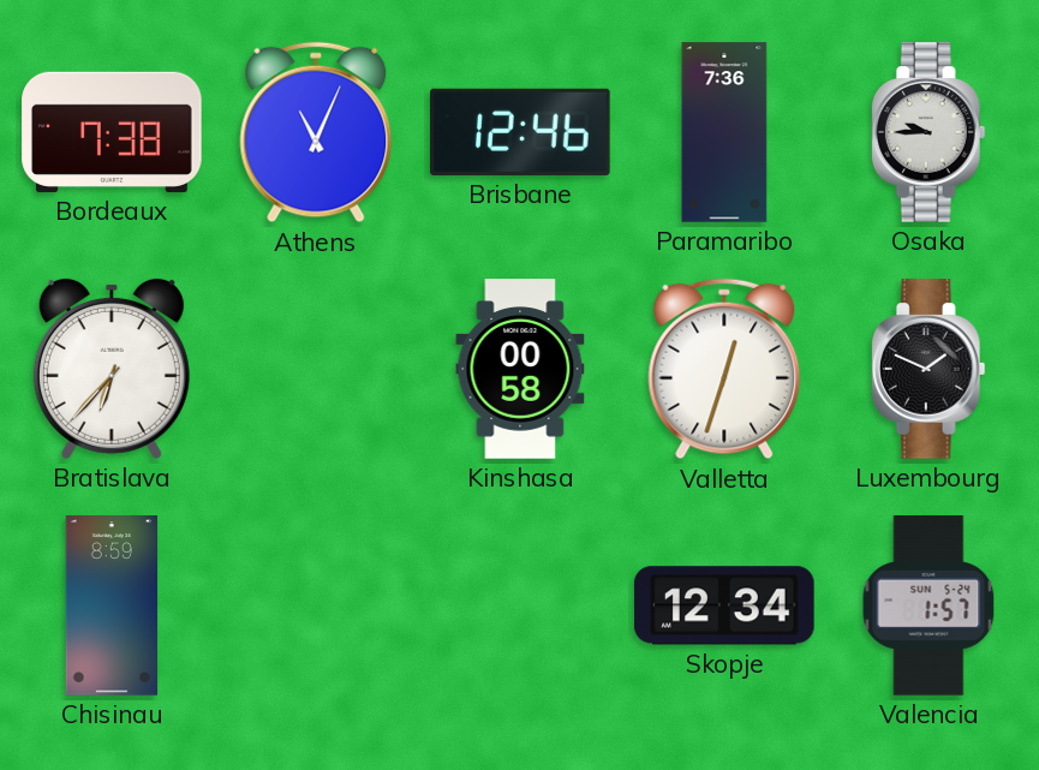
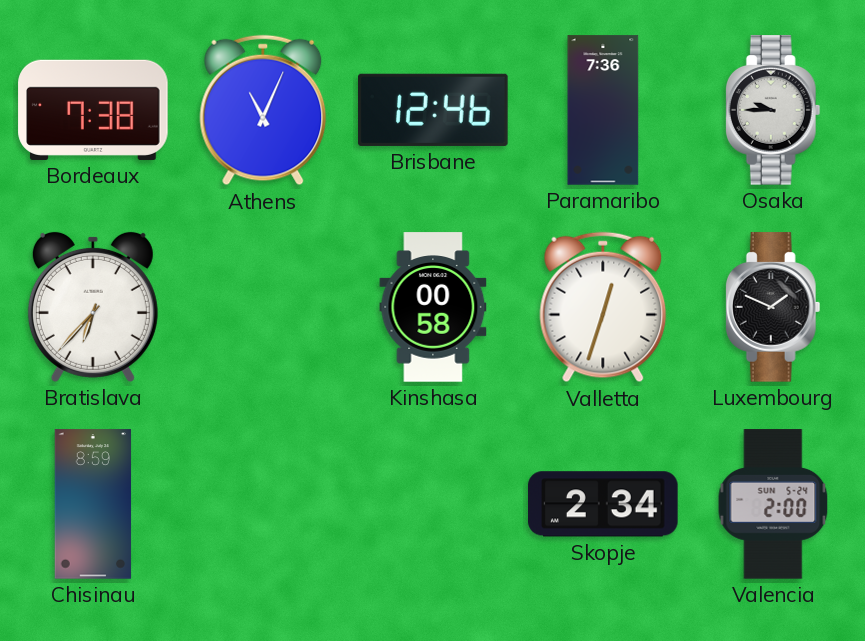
Skopje: 12:34 -> 2:34 (603, 504)
Valencia: 1:57 -> 2:00 (773, 504)
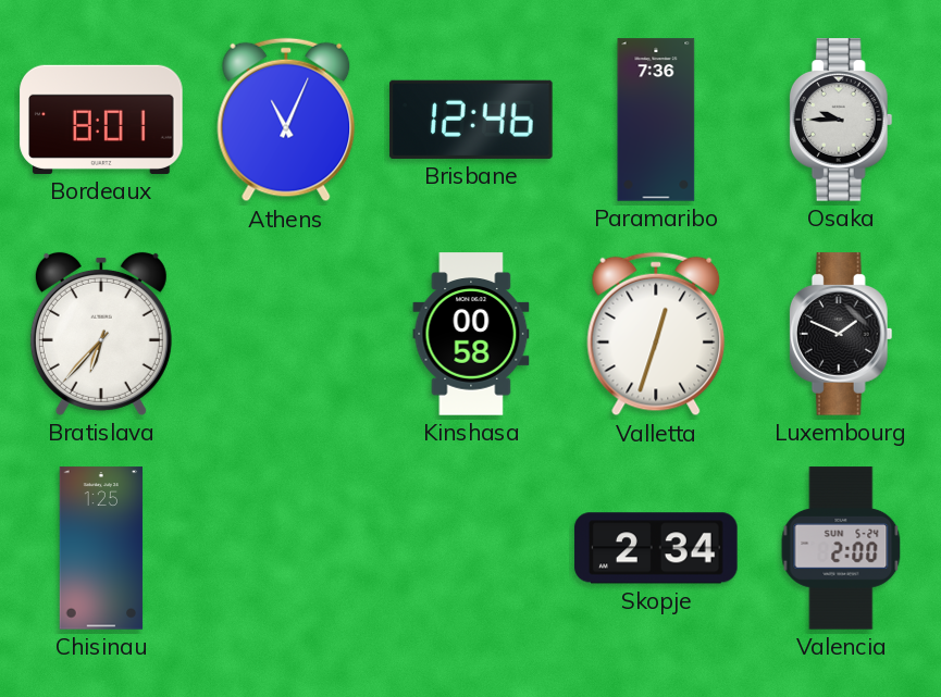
Bordeaux: 7:38 -> 8:01 (101, 120)
Chisinau: 8:59 -> 1:25 (101, 548)
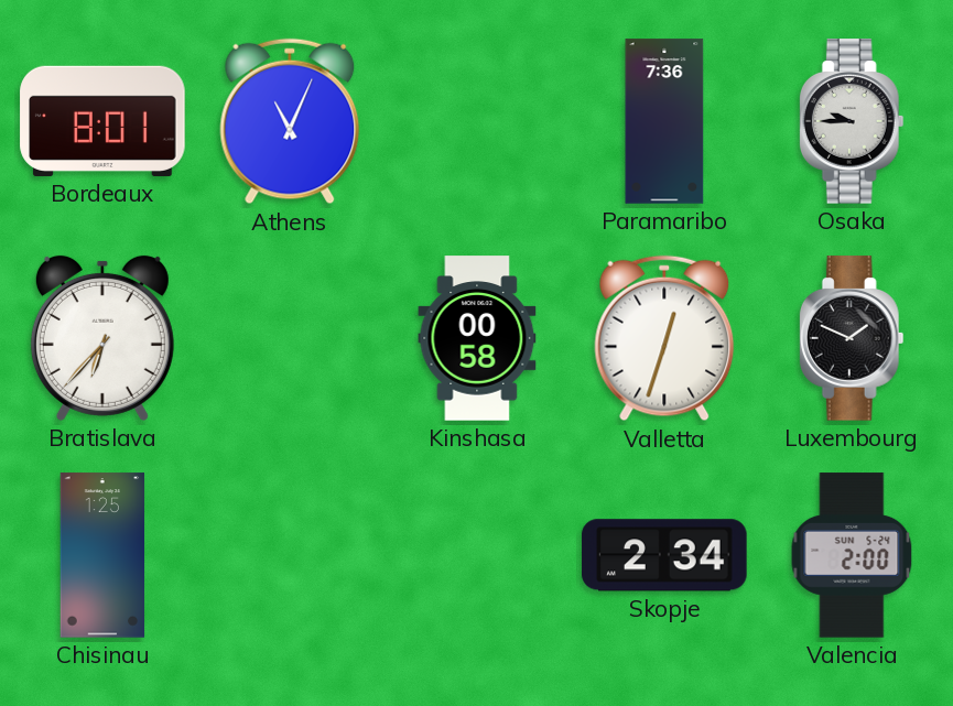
Brisbane: 12:46 -> none (471, 120)
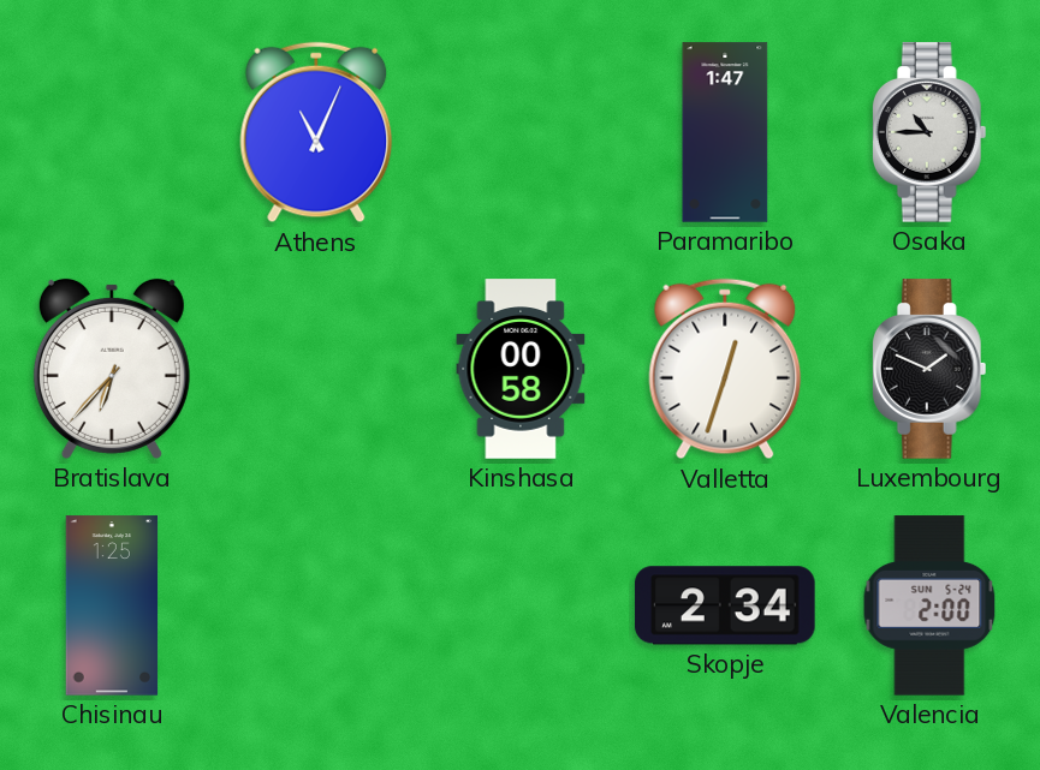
Bordeaux: 8:01 -> none (102, 121)
Paramaribo: 7:36 -> 1:47 (725, 132)
Osaka: 9:45 -> 10:45 (929, 132)
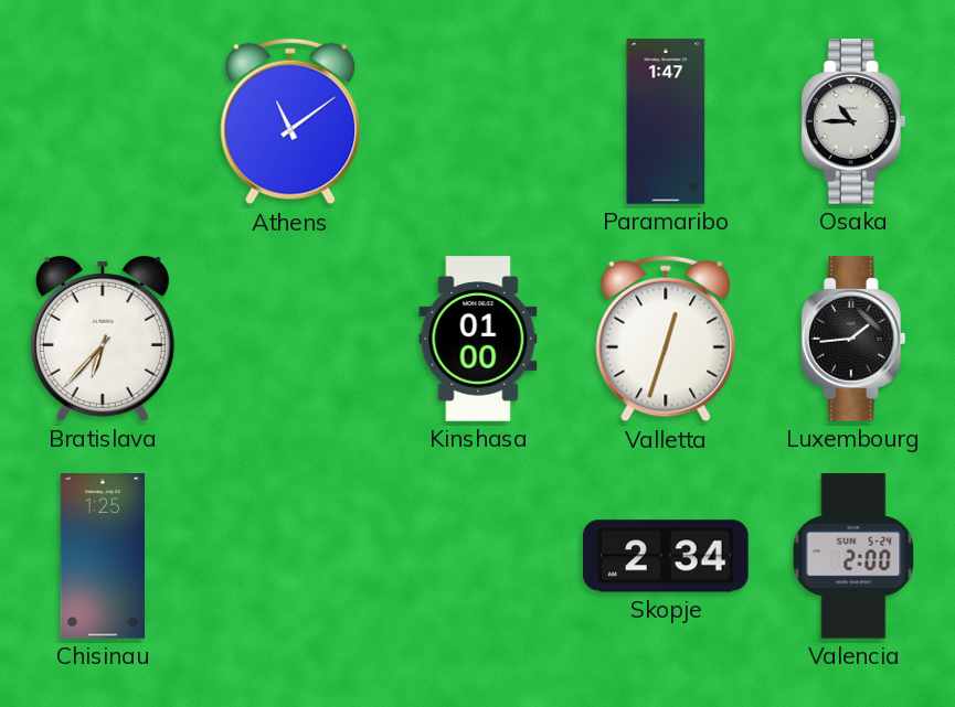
Athens: 11:04 -> 11:09 (290, 121)
Kinshasa: 00:58 -> 01:00 (478, 339)
Luxembourg: 1:49 -> 1:44 (853, 339)
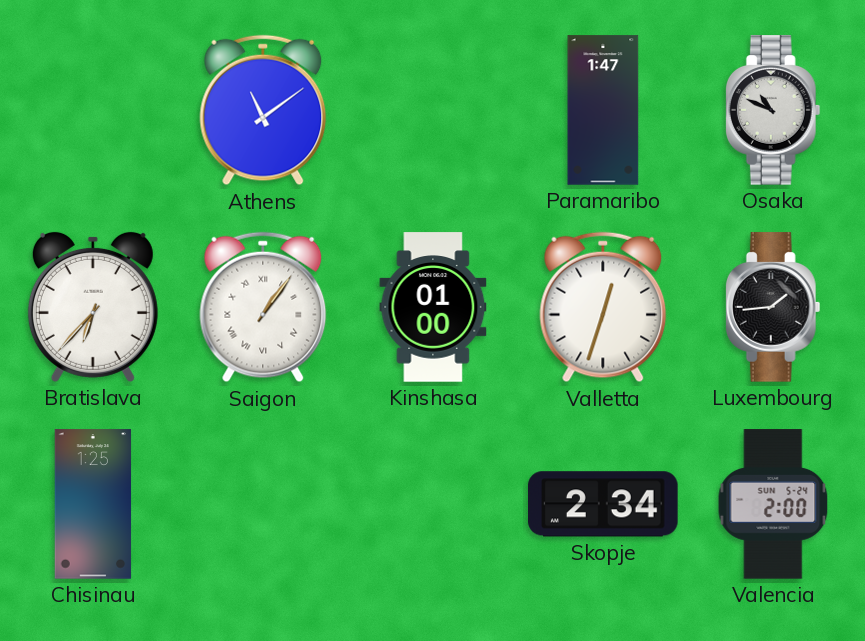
Osaka: 10:45 -> 10:49 (773, 110)
Saigon: none -> 1:06 (263, 307)
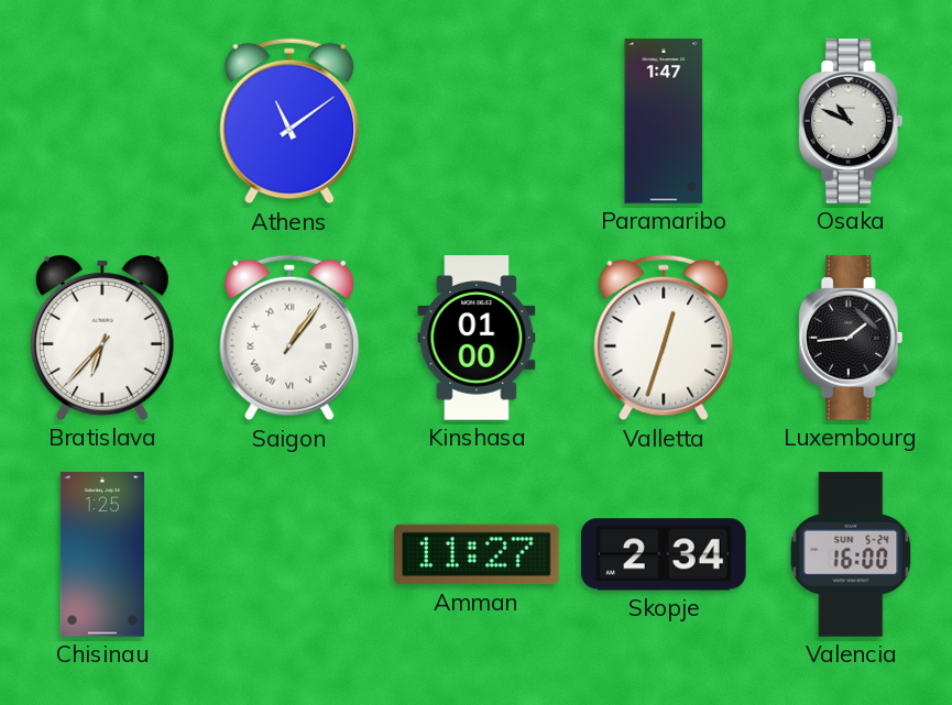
Amman: none -> 11:27 (477, 554)
Valencia: 2:00 -> 16:00 (851, 554)
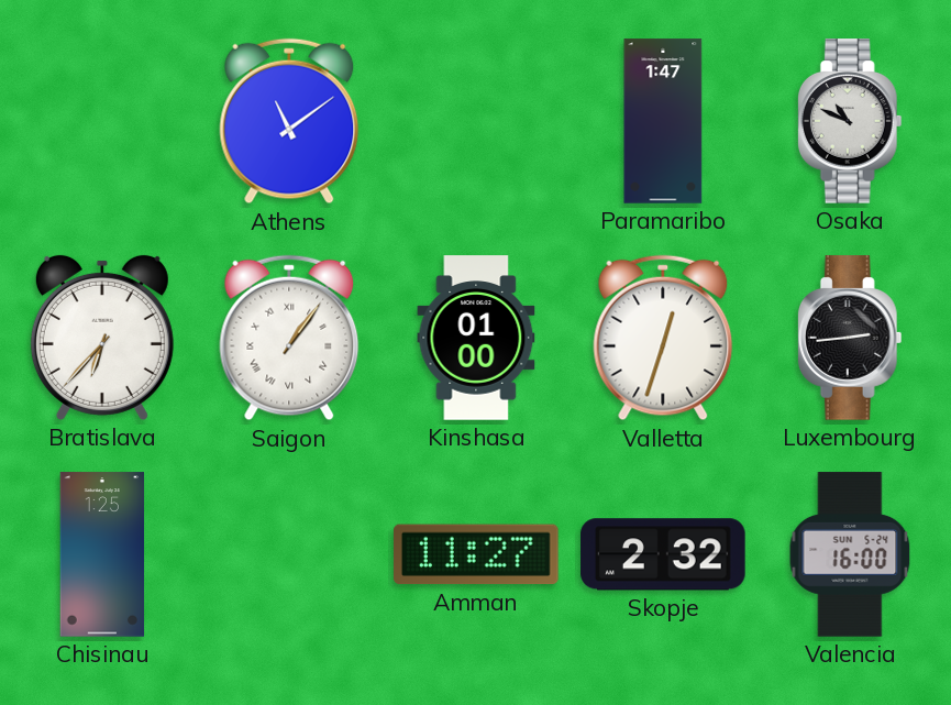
Luxembourg: 1:44 -> 2:44 (850, 338)
Skopje: 2:34 -> 2:32 (663, 554)
